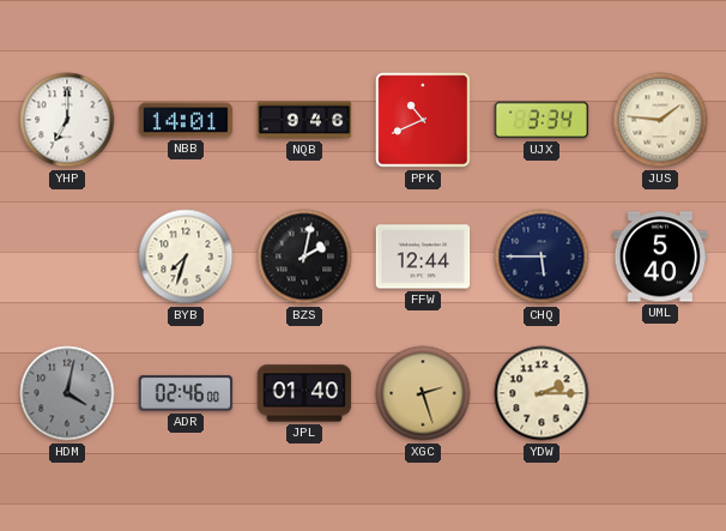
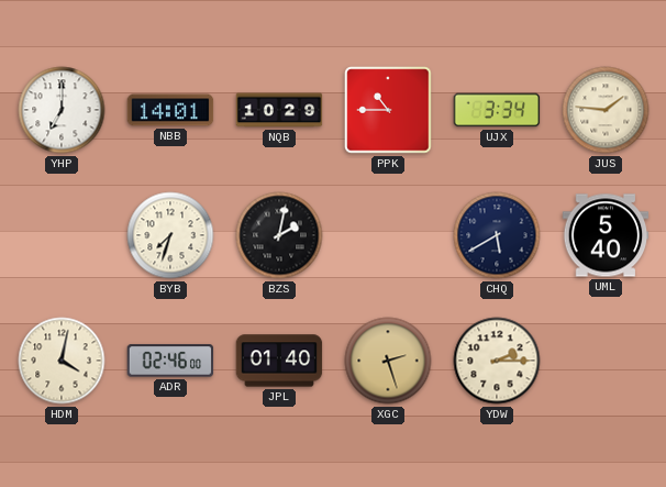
NQB: 9:46 -> 10:29 (279, 110)
PPK: 10:41 -> 10:45 (388, 110)
FFW: 12:44 -> none (423, 257)
CHQ: 5:45 -> 5:40 (497, 235)
HDM dial: grey -> cream (62, 361)
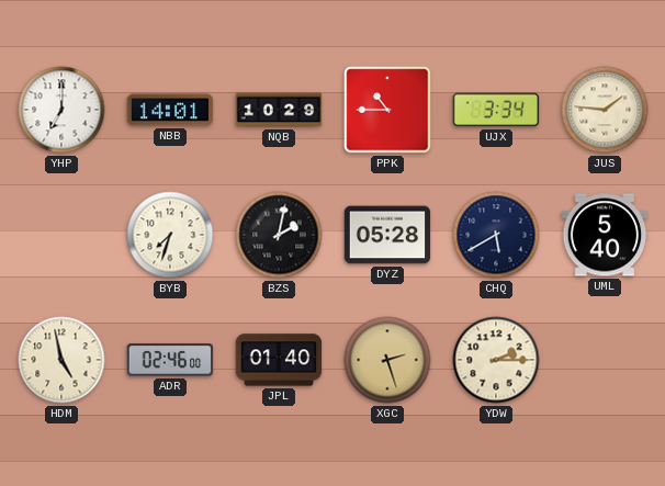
DYZ: none -> 05:28 (387, 235)
HDM: 4:02 -> 4:58 (61, 360)
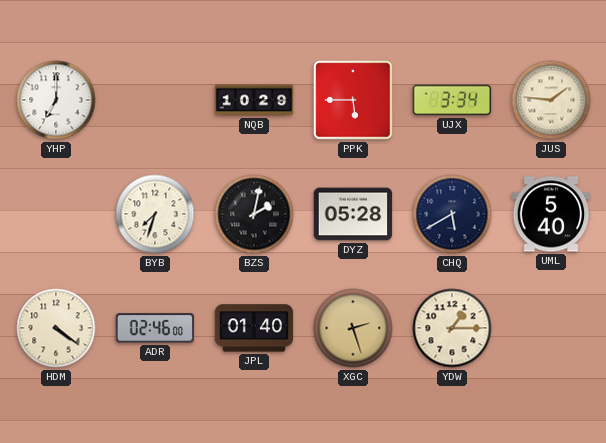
NBB: 14:01 -> none (170, 110)
PPK: 10:45 -> 5:45 (353, 100)
HDM: 4:58 -> 4:21 (56, 328)
YDW: 2:15 -> 1:15 (452, 328)
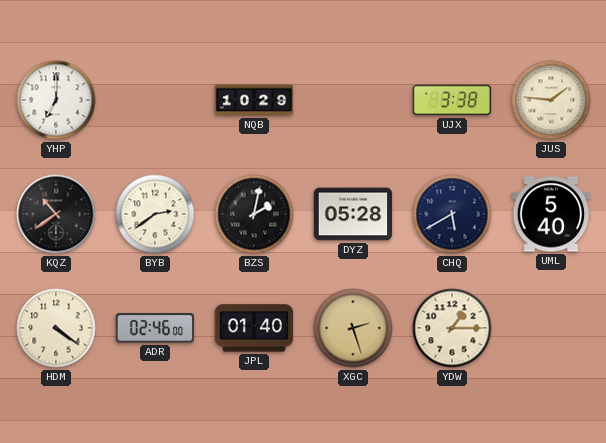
PPK: 5:45 -> none (353, 100)
UJX: 3:34 -> 3:38 (452, 100)
KQZ: none -> 10:39 (56, 214)
BYB: 7:33 -> 2:39 (155, 214)
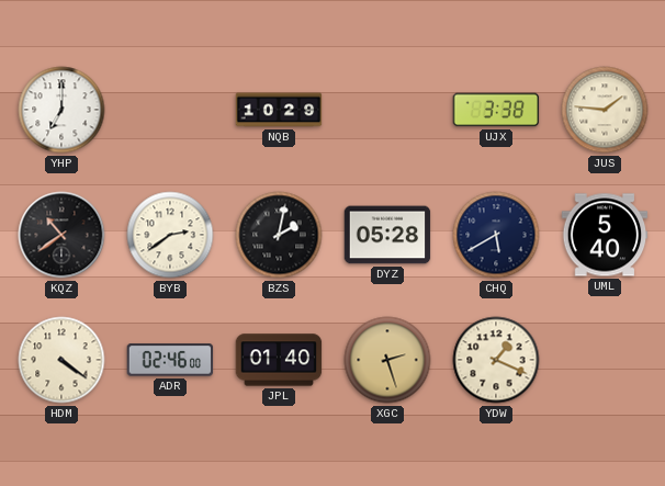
YDW: 1:15 -> 1:19 (496, 360)
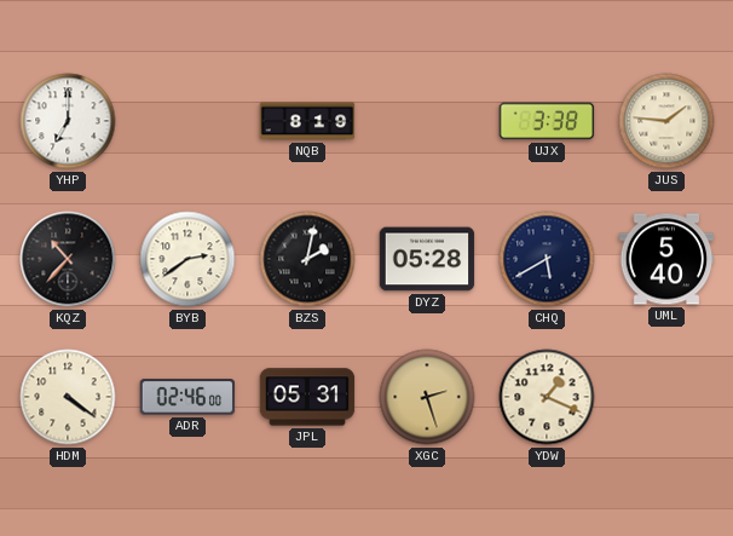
NQB: 10:29 -> 8:19 (307, 121)
KQZ: 10:39 -> 10:37 (68, 259)
JPL: 01:40 -> 05:31 (307, 397)
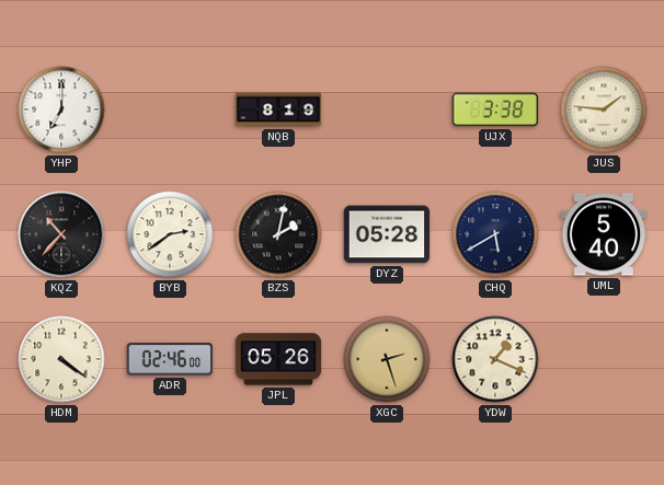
JPL: 05:31 -> 05:26 (278, 359)
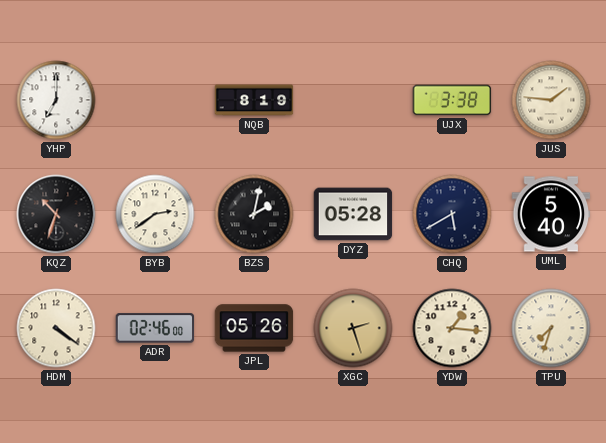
KQZ: 10:37 -> 10:33 (56, 214)
YDW: 1:19 -> 1:16 (452, 328)
TPU: none -> 7:33 (551, 328)
